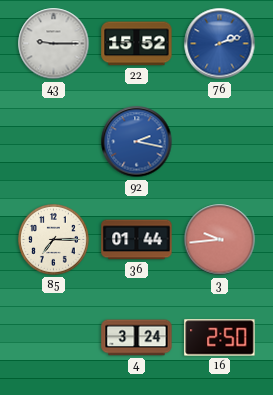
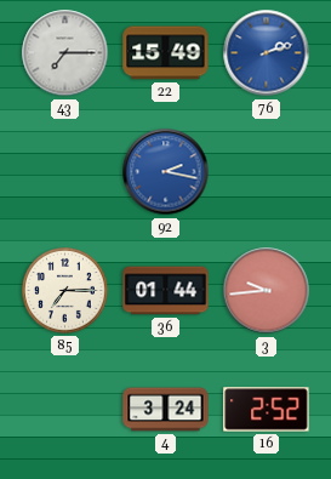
43: 9:15 -> 7:15 (65, 53)
22: 15:52 -> 15:49 (166, 53)
16: 2:50 -> 2:52 (267, 410)
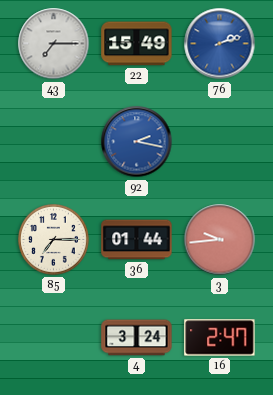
16: 2:52 -> 2:47 (220, 338)
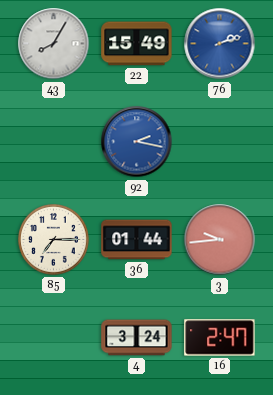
43: 7:15 -> 8:05 (54, 44)
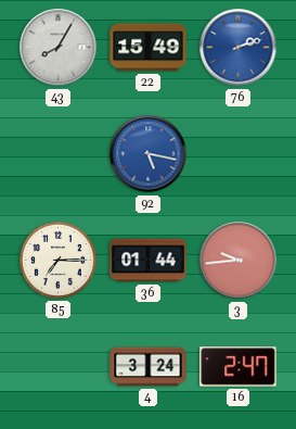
92: 2:17 -> 5:17 (149, 154)
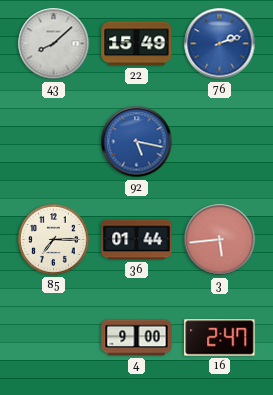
43: 8:05 -> 8:08 (54, 44)
3: 9:44 -> 5:44 (220, 240)
4: 3:24 -> 9:00 (137, 338)
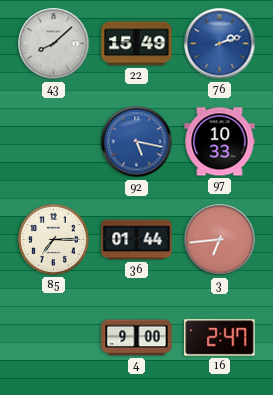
97: none -> 10:33 (220, 142)
3: 5:44 -> 6:44 (220, 240)
